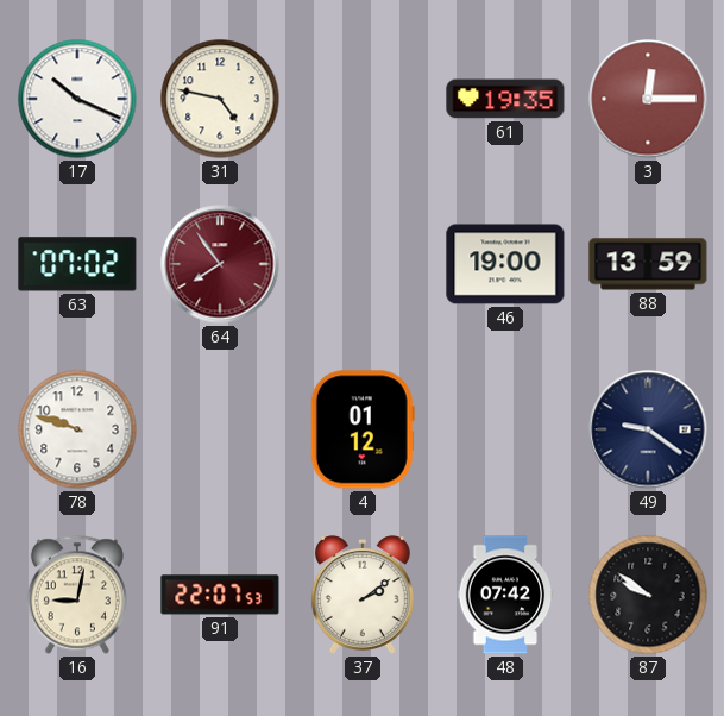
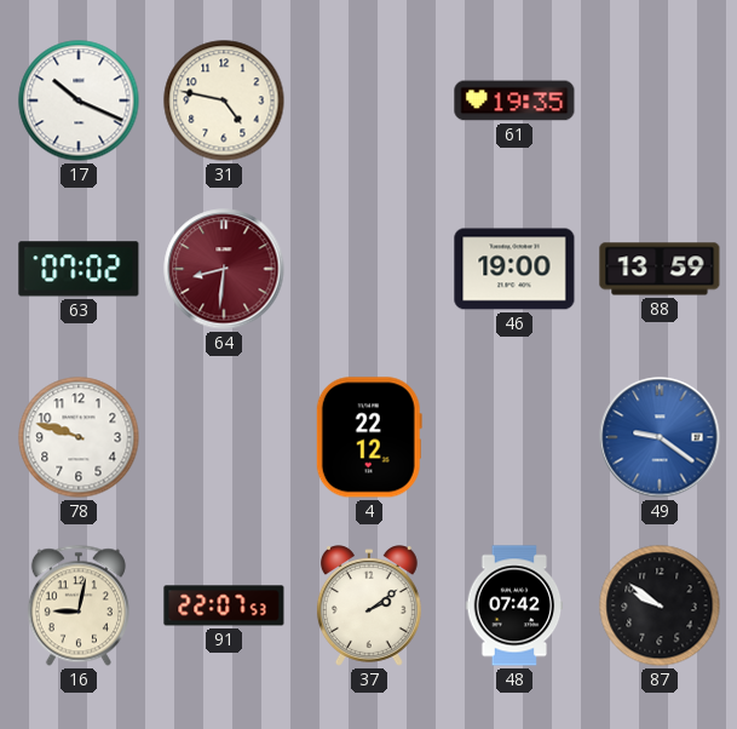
3: 12:15 -> none (648, 99)
64: 7:54 -> 8:31 (224, 269)
4: 01:12 -> 22:12 (369, 437)
49 dial: navy -> blue (660, 437)
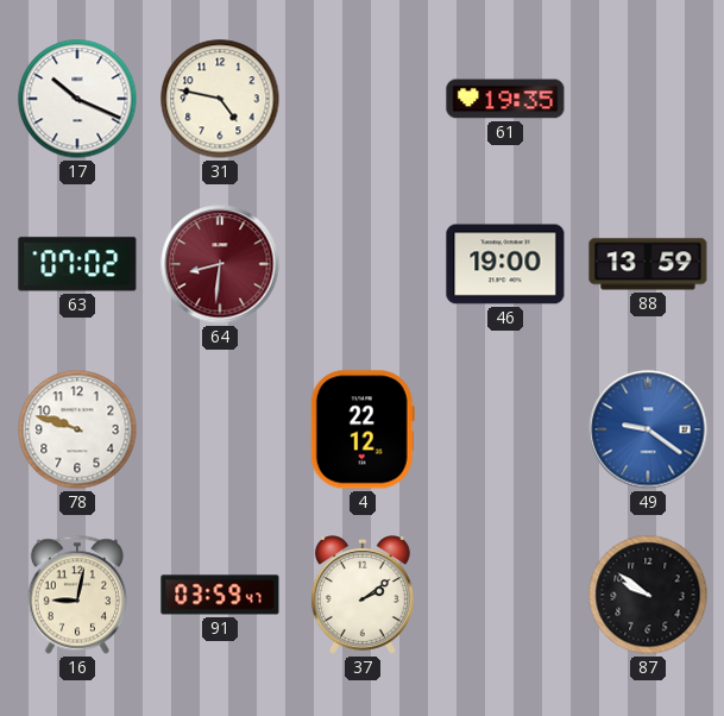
91: 22:07 -> 03:59 (220, 595)
48: 07:42 -> none (514, 605)
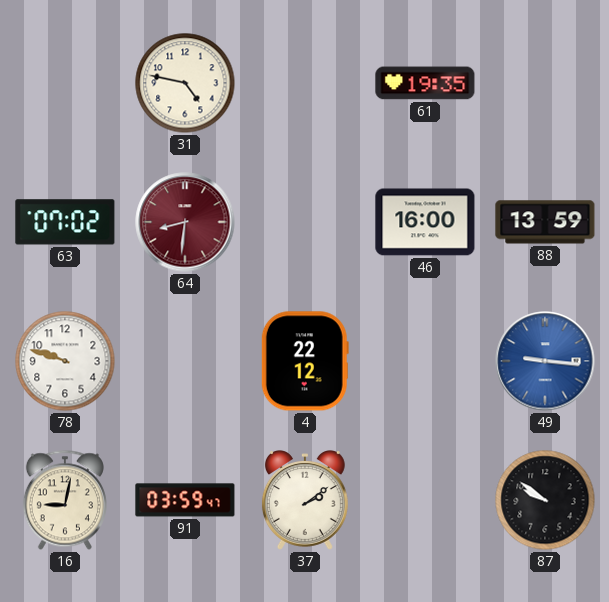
17: 10:19 -> none (77, 99)
46: 19:00 -> 16:00 (425, 222)
49: 9:21 -> 9:16 (545, 361)
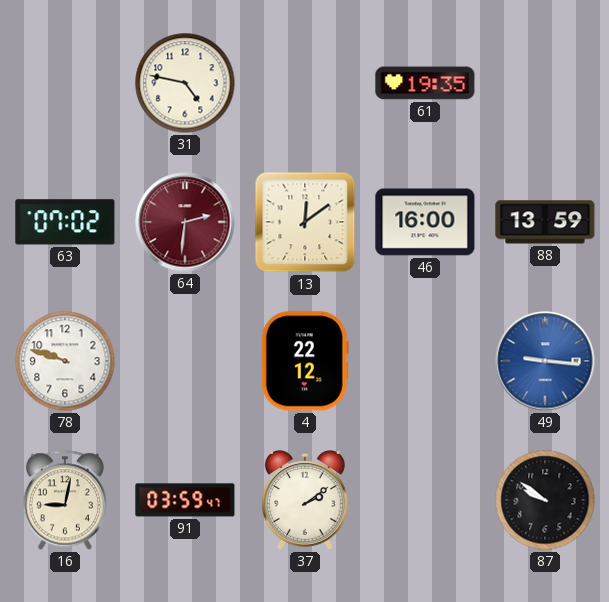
64: 8:31 -> 2:31 (185, 222)
13: none -> 12:09 (305, 222)
